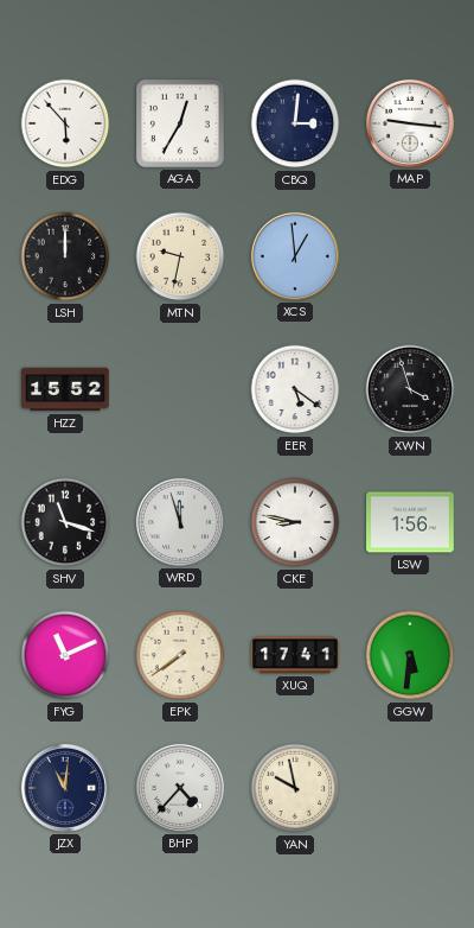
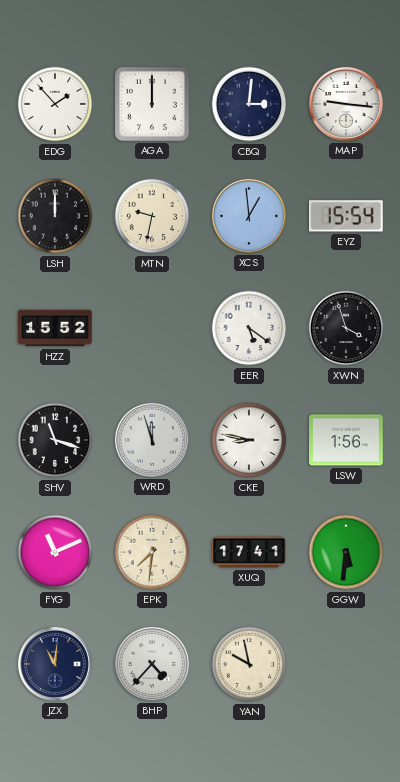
EDG: 5:53 -> 1:53 (55, 104)
AGA: 12:35 -> 12:00 (152, 104)
EYZ: none -> 15:54 (346, 216)
EPK: 7:39 -> 7:31 (152, 552)
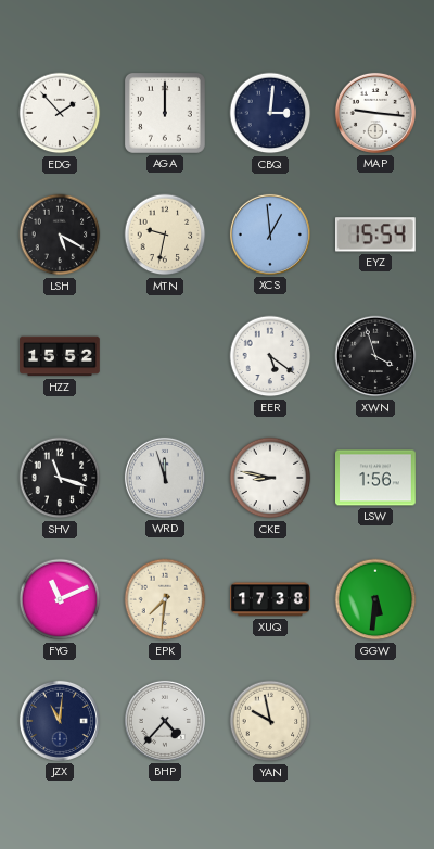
LSH: 12:00 -> 5:20 (60, 235)
XUQ: 17:41 -> 17:38 (270, 599)
